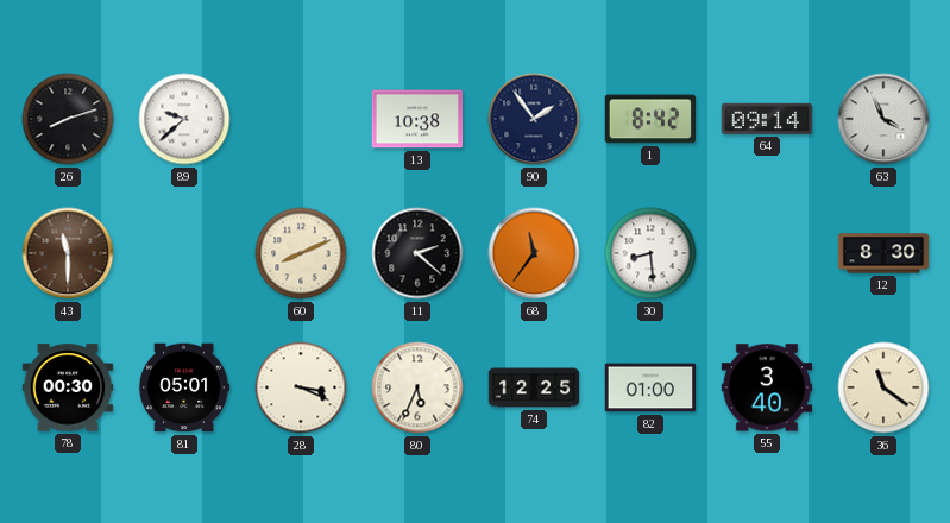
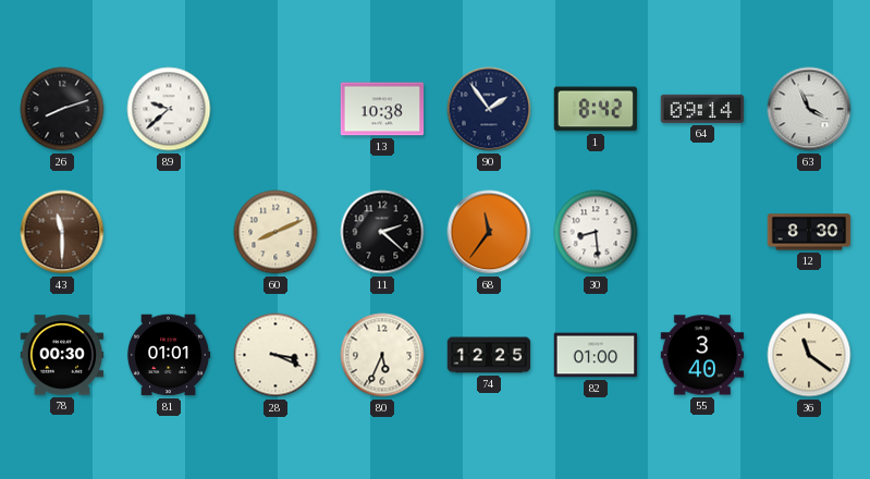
81: 05:01 -> 01:01 (169, 355)
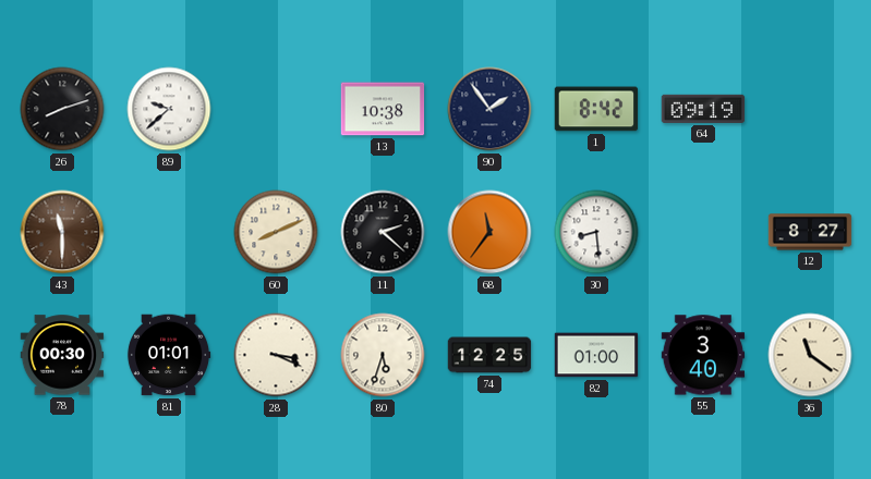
64: 09:14 -> 09:19 (703, 109)
63: 3:56 -> none (809, 109)
12: 8:30 -> 8:27 (810, 232)
80: 5:34 -> 5:33 (383, 355)
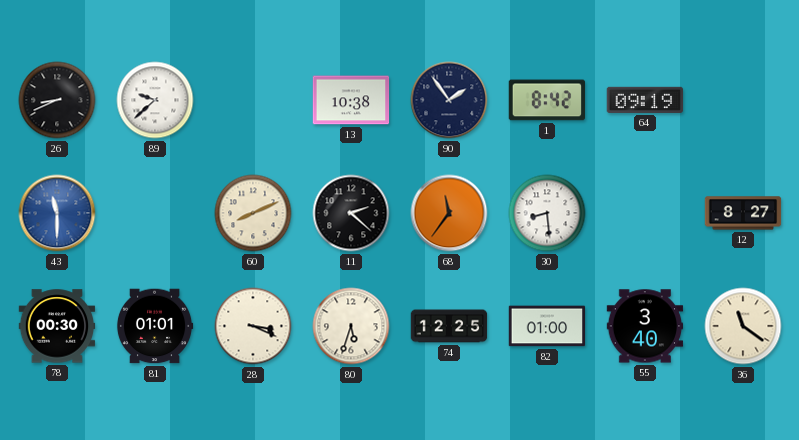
26: 8:12 -> 8:41 (57, 100)
43 dial: brown -> blue (57, 213)
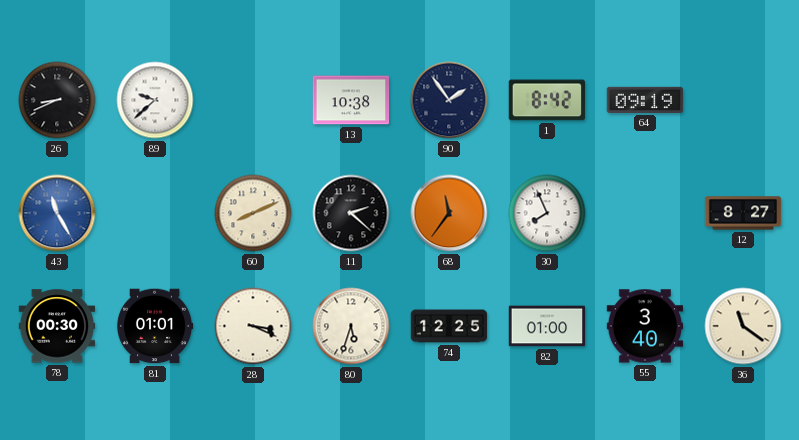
43: 11:30 -> 11:25 (57, 213)
30: 8:29 -> 7:56 (547, 213)
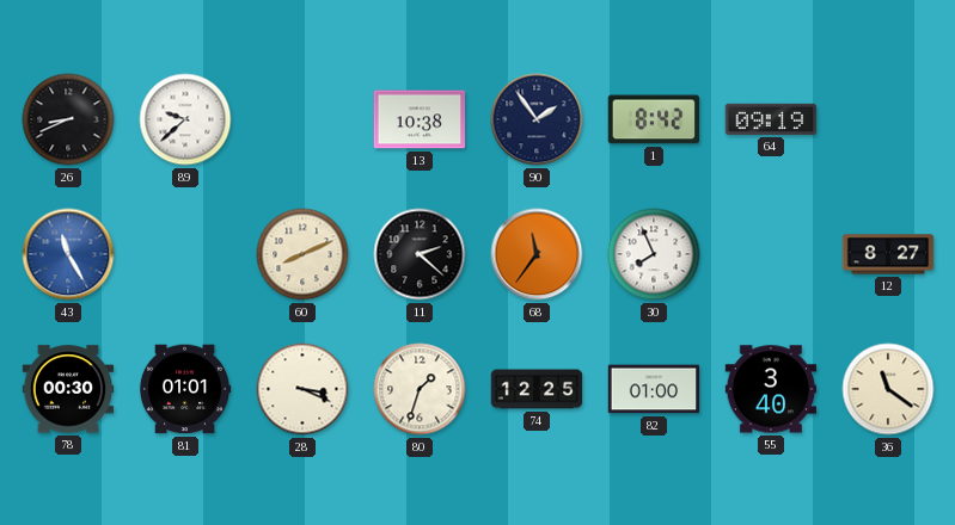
80: 5:33 -> 1:33 (420, 389)
